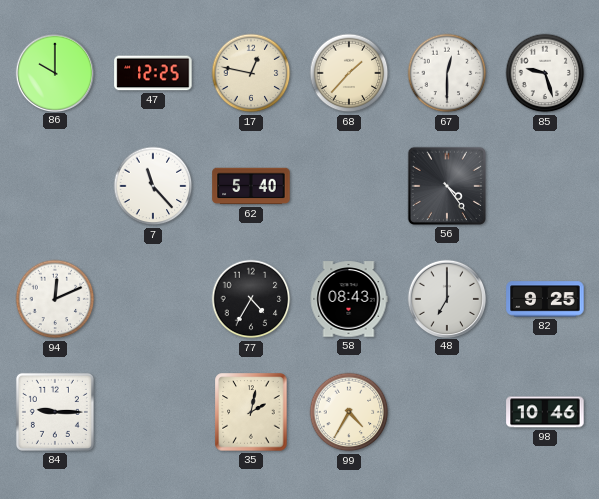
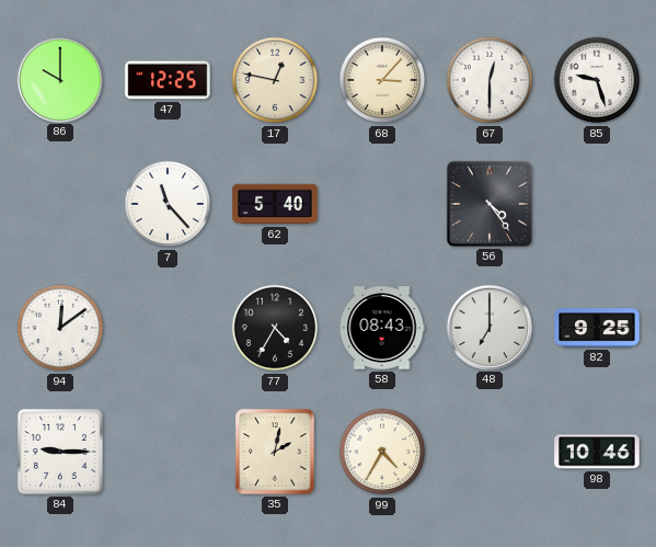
68: 1:37 -> 3:07 (382, 80)
94: 12:11 -> 12:09 (60, 328)
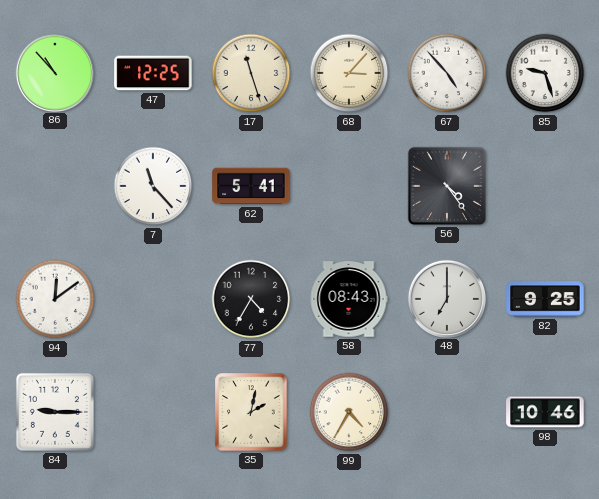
86: 10:00 -> 10:53 (54, 72)
17: 12:47 -> 11:27 (251, 73)
67: 12:30 -> 4:53 (447, 73)
62: 5:40 -> 5:41 (251, 186)
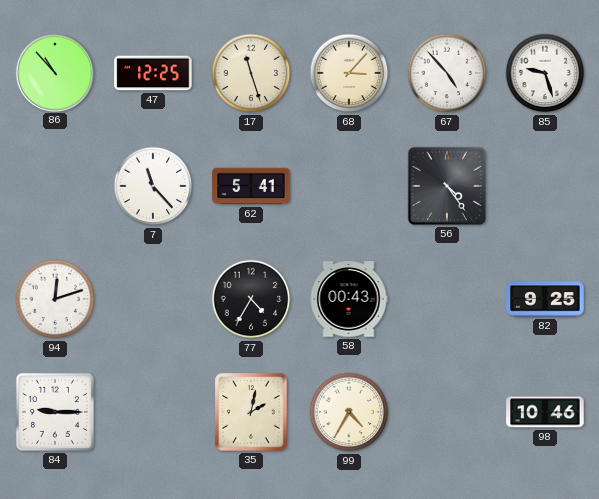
94: 12:09 -> 12:12 (55, 299)
58: 08:43 -> 00:43 (349, 299)
48: 7:00 -> none (446, 298)
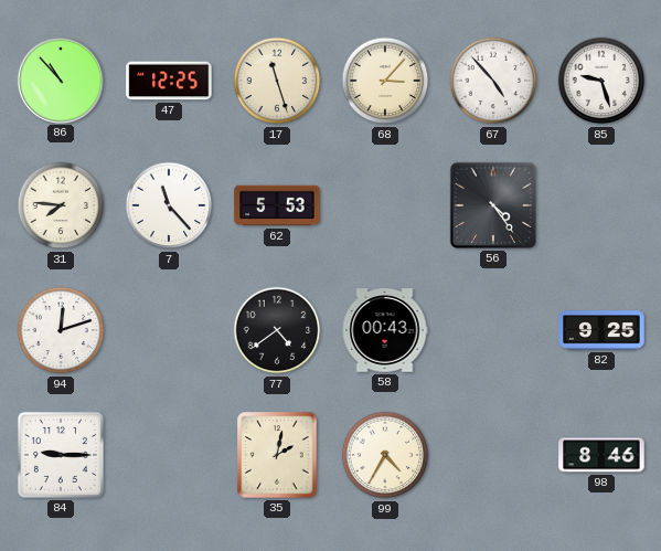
31: none -> 7:46 (61, 205)
62: 5:41 -> 5:53 (277, 205)
77: 4:35 -> 4:39 (277, 330)
98: 10:46 -> 8:46 (601, 455)
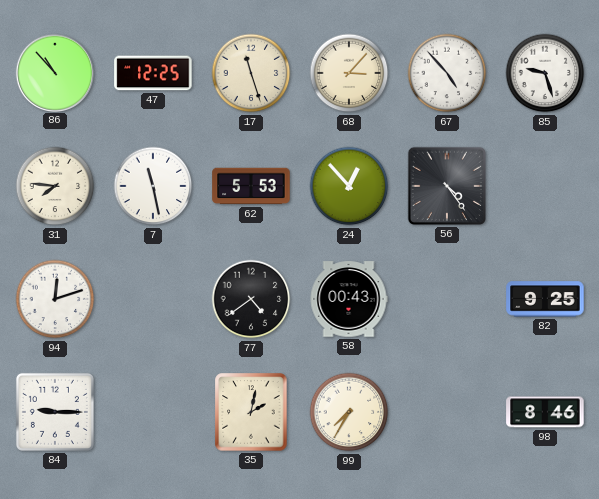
7: 11:23 -> 11:28 (153, 186)
24: none -> 12:53 (349, 186)
99: 4:35 -> 7:35 (349, 412)
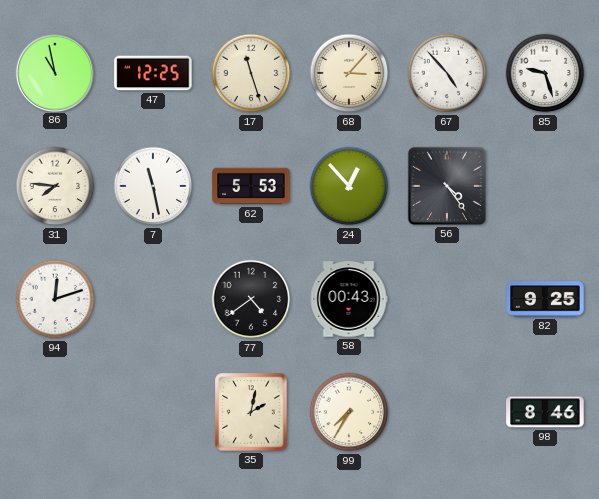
86: 10:53 -> 10:58 (54, 72)
84: 9:15 -> none (55, 412)
